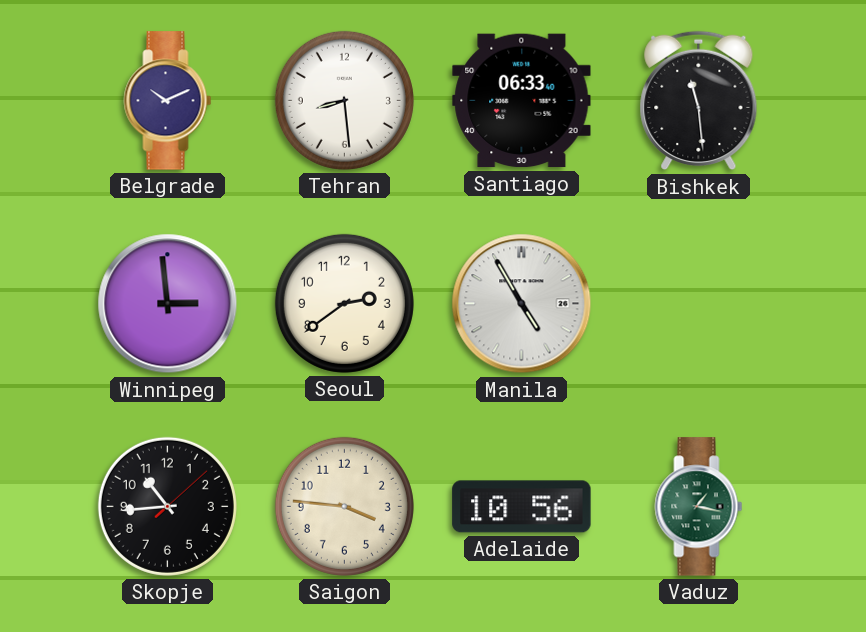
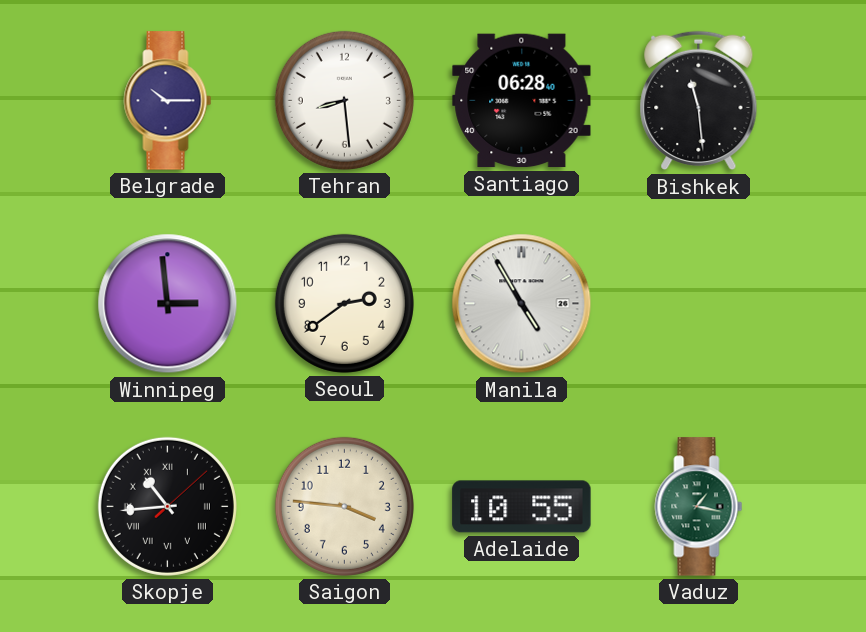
Belgrade: 10:11 -> 10:15 (168, 101)
Santiago: 06:33 -> 06:28 (522, 101)
Skopje numerals: Arabic -> Roman (167, 506)
Adelaide: 10:56 -> 10:55 (522, 507)
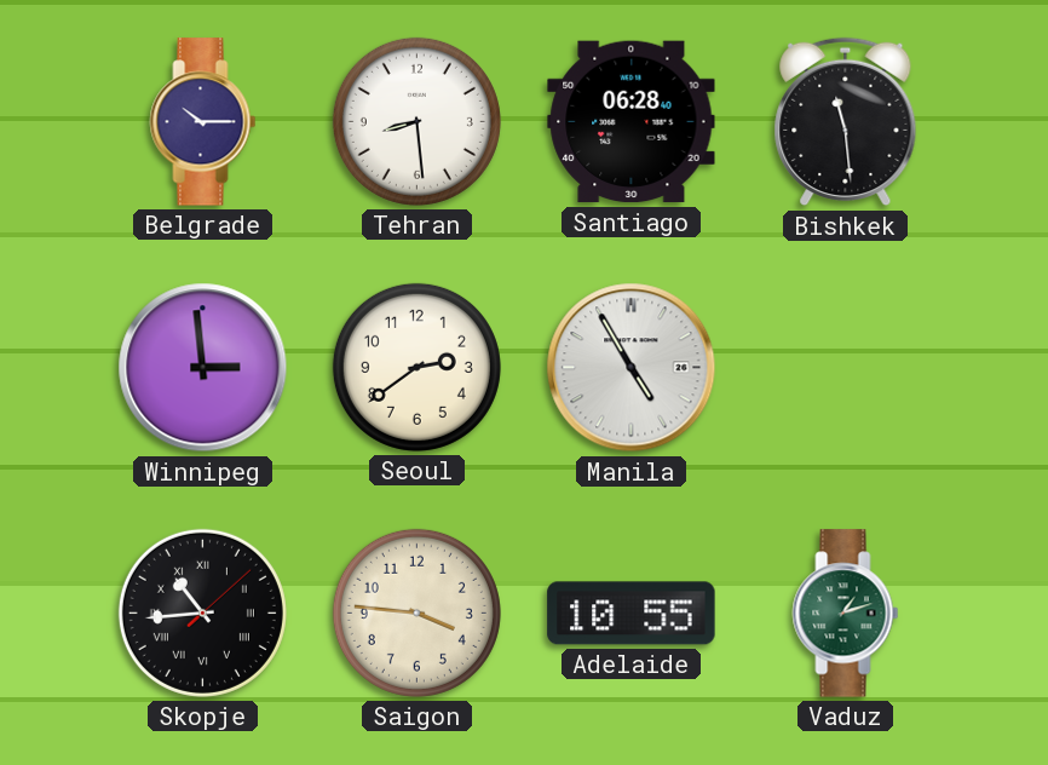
Vaduz: 1:17 -> 1:12 (846, 614)
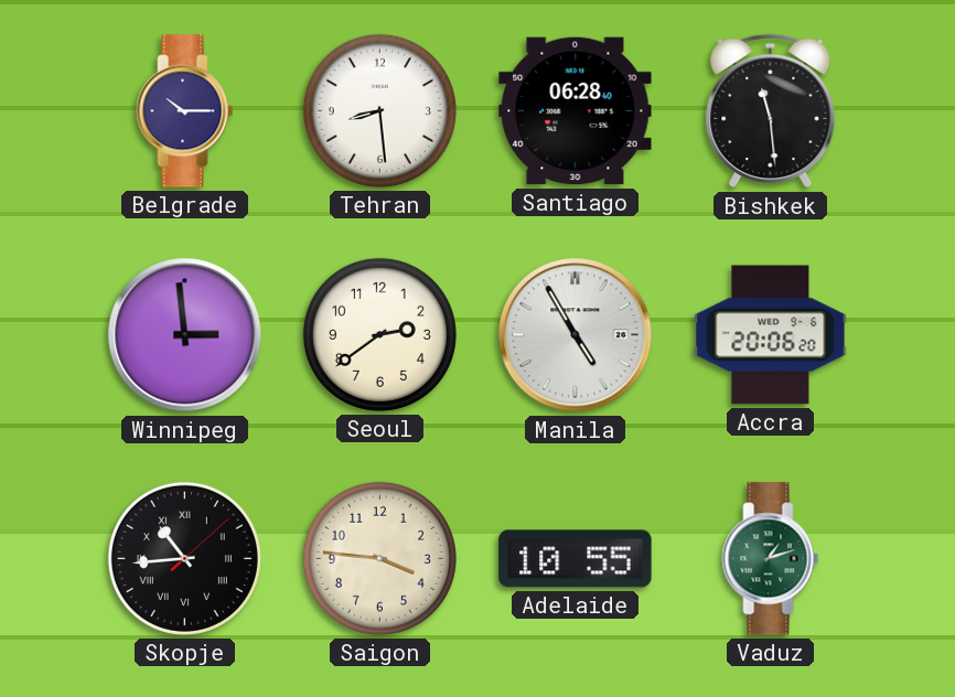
Accra: none -> 20:06 (771, 335)
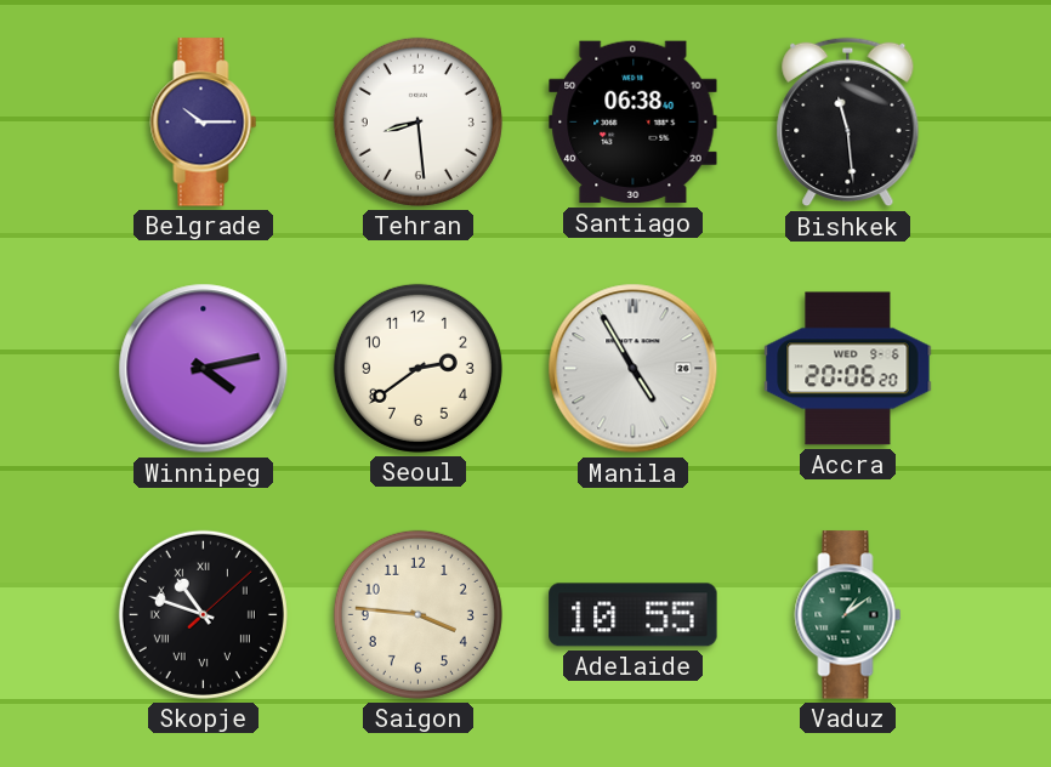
Santiago: 06:28 -> 06:38 (634, 123)
Winnipeg: 2:59 -> 4:13 (204, 369)
Skopje: 10:44 -> 10:48 (203, 614)
Vaduz: 1:12 -> 1:09 (848, 615)
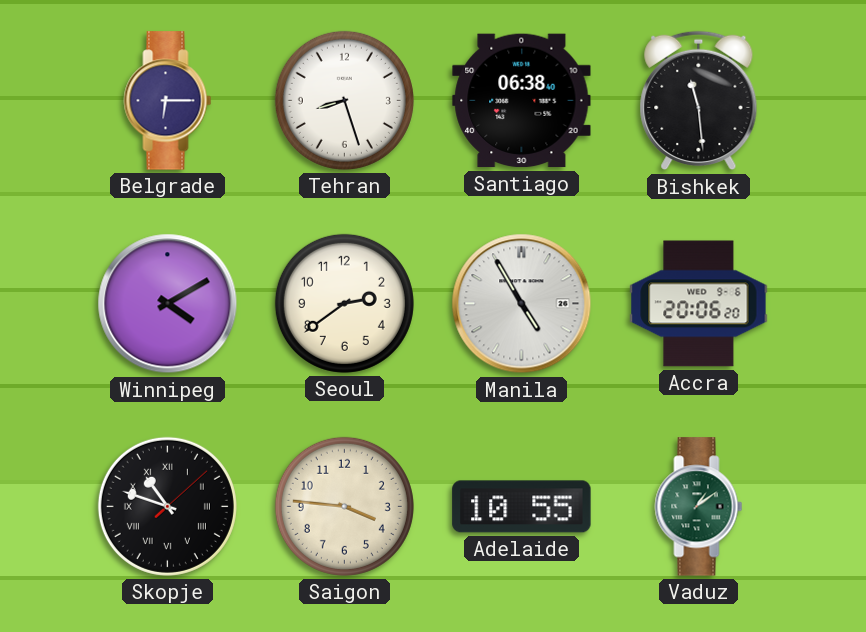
Belgrade: 10:15 -> 6:15 (168, 101)
Tehran: 8:29 -> 8:27 (344, 100)
Winnipeg: 4:13 -> 4:10 (168, 304)
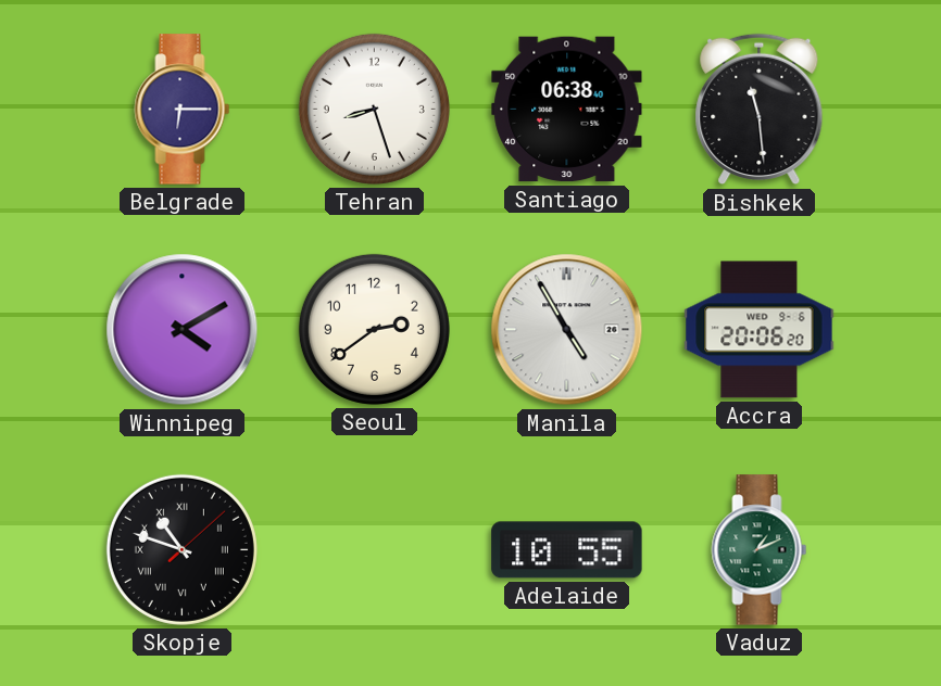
Saigon: 3:46 -> none (344, 506)
Vaduz: 1:09 -> 1:11 (760, 550)
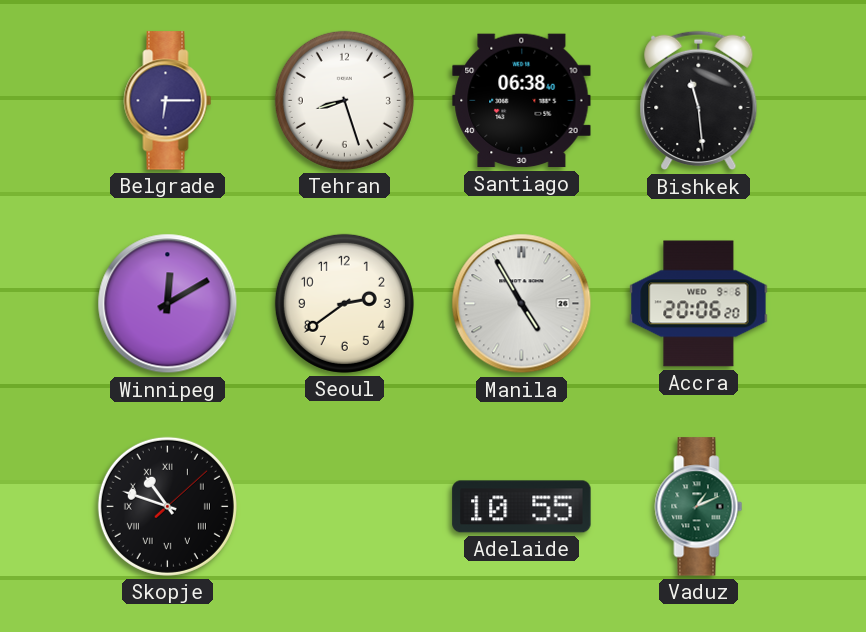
Winnipeg: 4:10 -> 12:10 (168, 304)
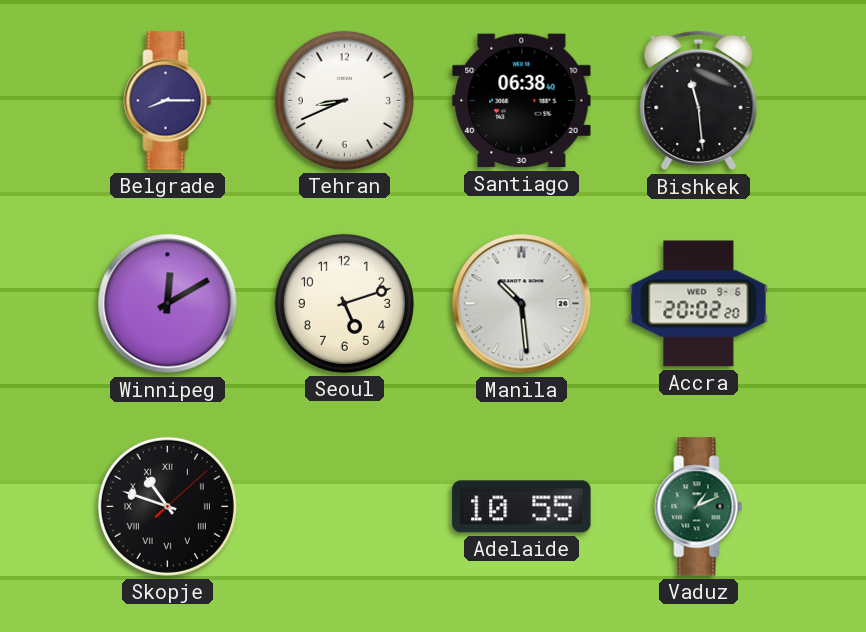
Belgrade: 6:15 -> 8:15 (168, 101)
Tehran: 8:27 -> 8:41 (344, 100)
Seoul: 2:39 -> 5:12 (344, 303)
Manila: 4:55 -> 10:29 (522, 304)
Accra: 20:06 -> 20:02 (699, 304)
